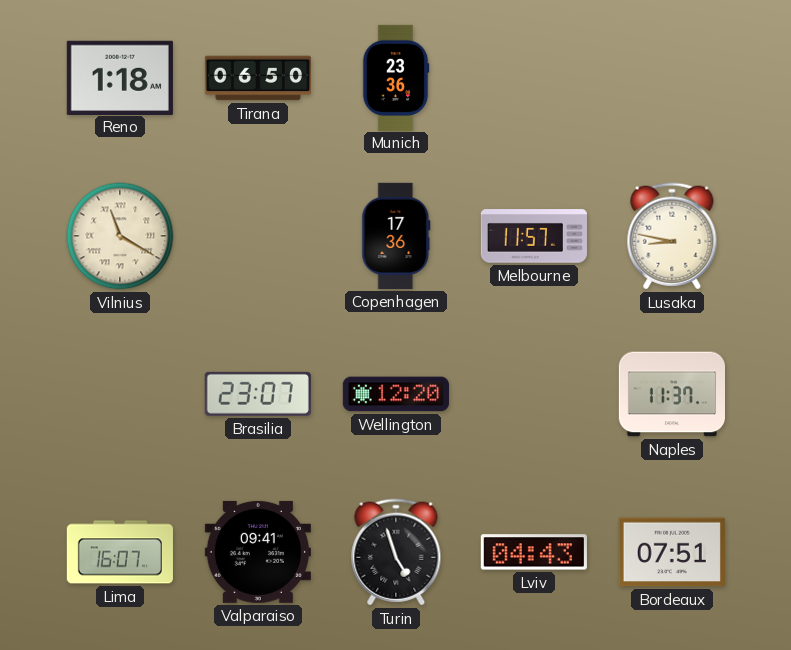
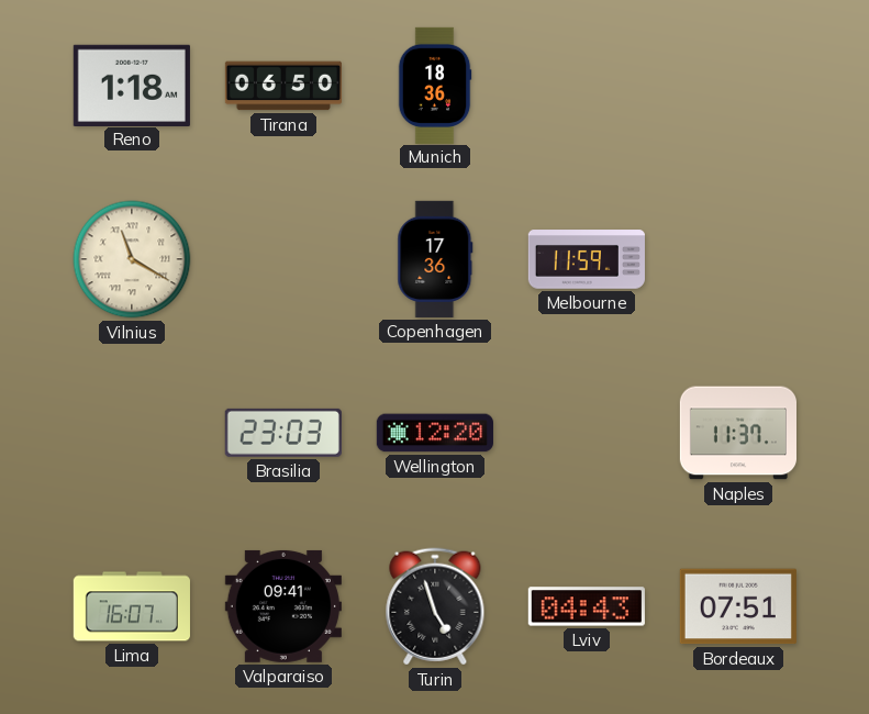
Munich: 23:36 -> 18:36 (435, 85)
Melbourne: 11:57 -> 11:59 (587, 259)
Lusaka: 8:47 -> none (672, 236)
Brasilia: 23:07 -> 23:03 (283, 433)
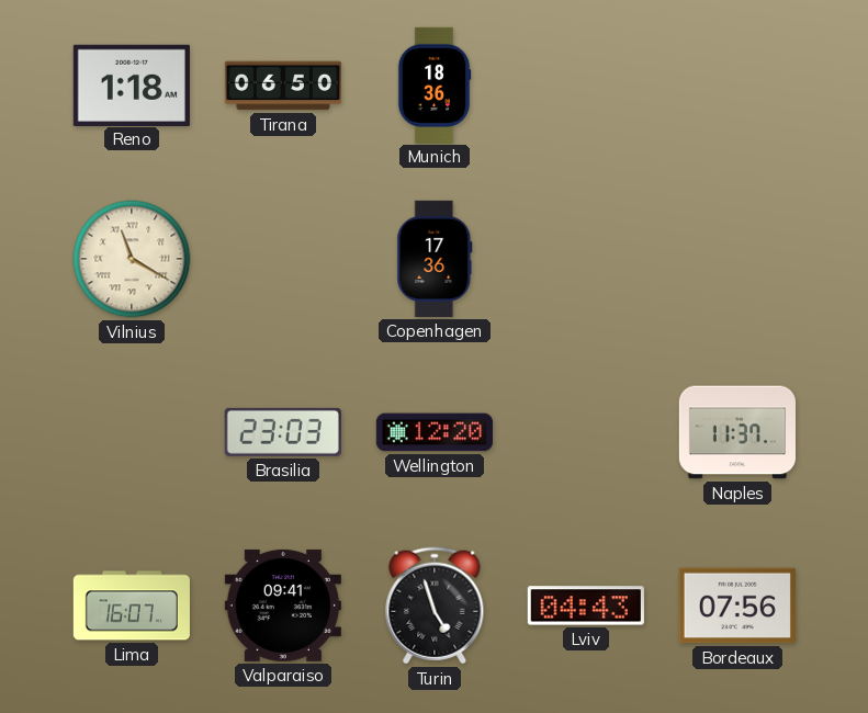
Melbourne: 11:59 -> none (587, 259)
Bordeaux: 07:51 -> 07:56 (737, 606)
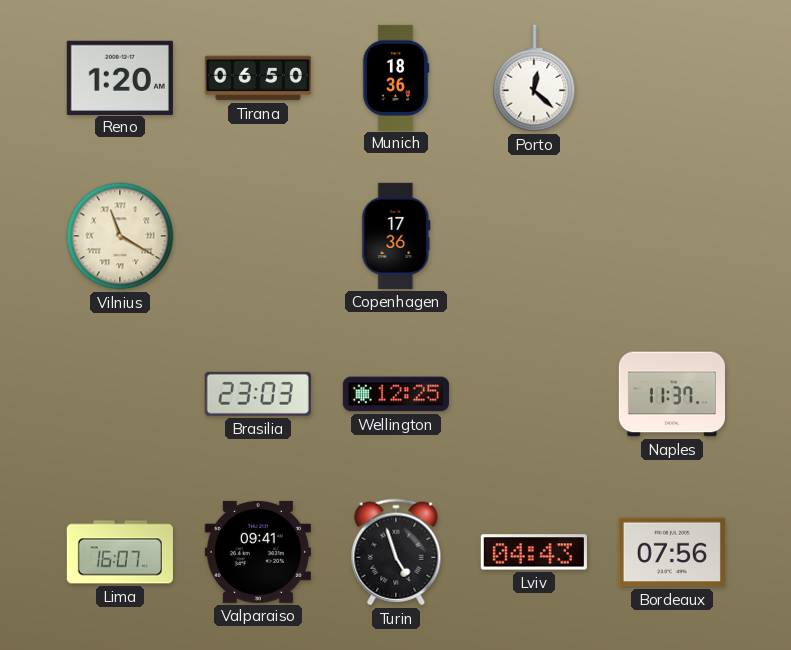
Reno: 1:18 -> 1:20 (120, 77)
Porto: none -> 12:22 (534, 78)
Wellington: 12:20 -> 12:25 (396, 394)
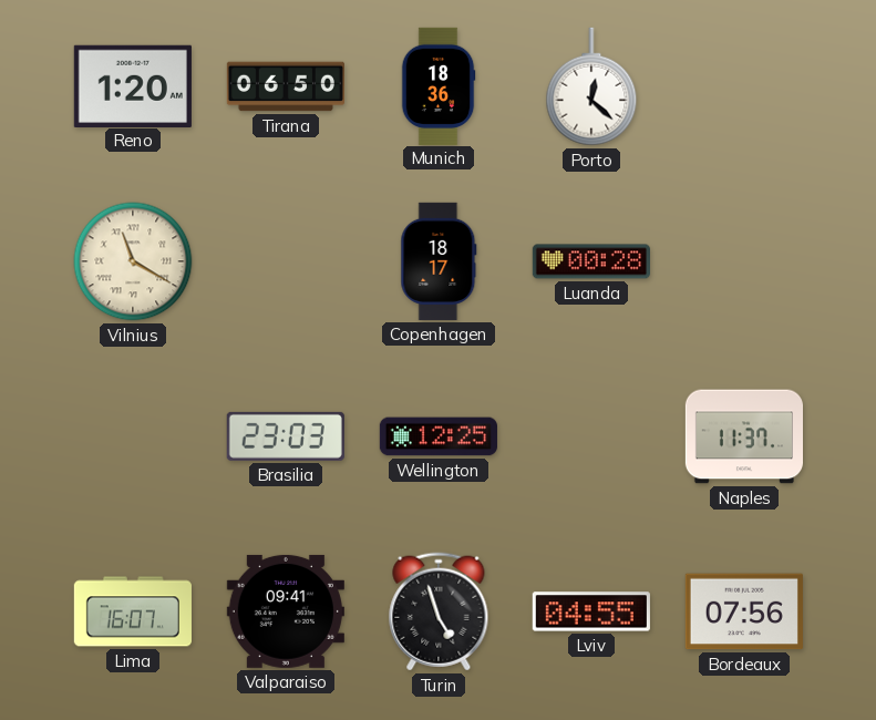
Copenhagen: 17:36 -> 18:17 (439, 261)
Luanda: none -> 00:28 (591, 261)
Lviv: 04:43 -> 04:55 (591, 611)
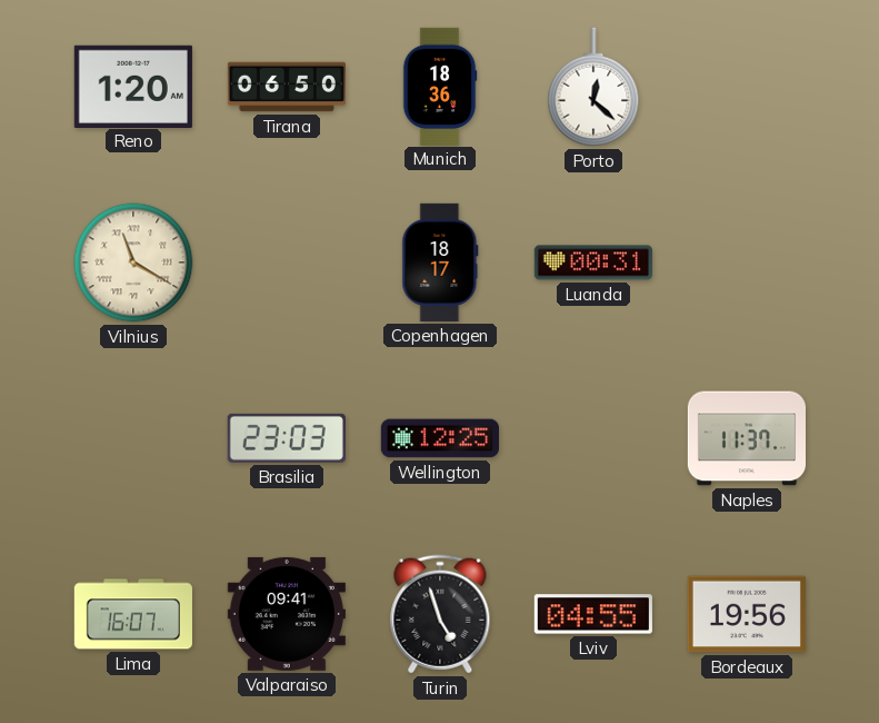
Luanda: 00:28 -> 00:31 (593, 263)
Bordeaux: 07:56 -> 19:56 (747, 614)
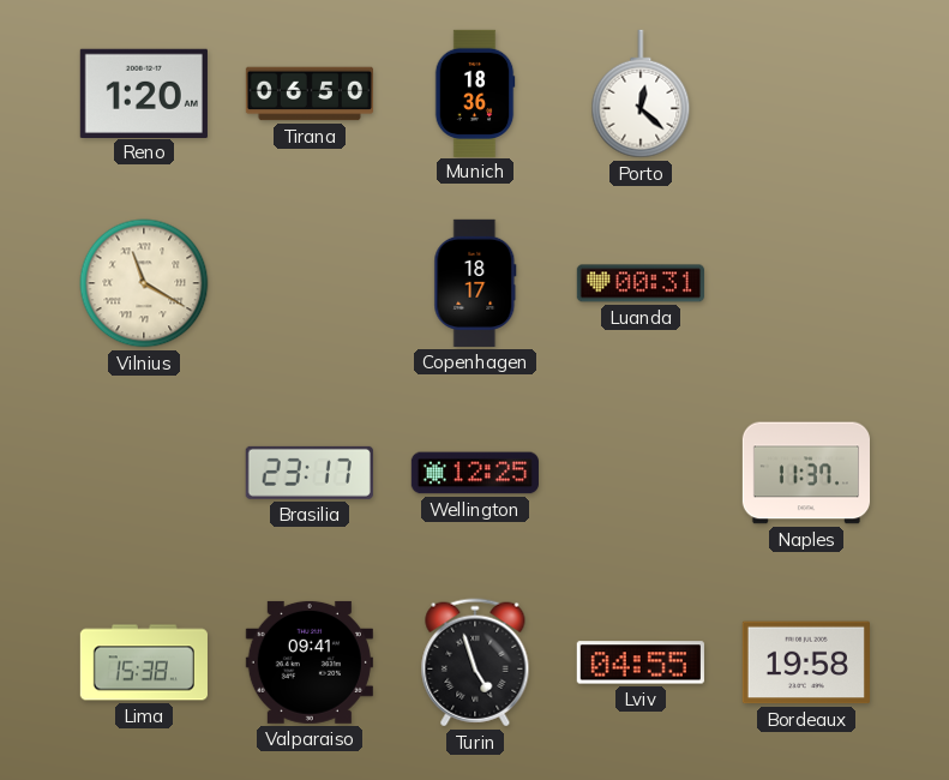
Brasilia: 23:03 -> 23:17 (310, 473)
Lima: 16:07 -> 15:38 (144, 662)
Bordeaux: 19:56 -> 19:58 (806, 662)
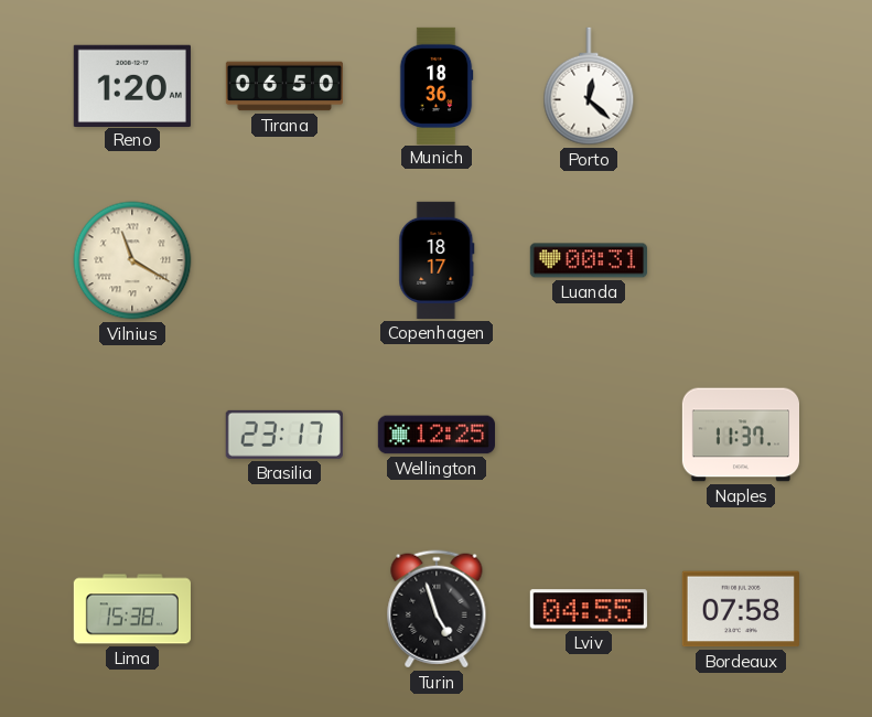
Valparaiso: 09:41 -> none (310, 662)
Bordeaux: 19:58 -> 07:58 (741, 609)
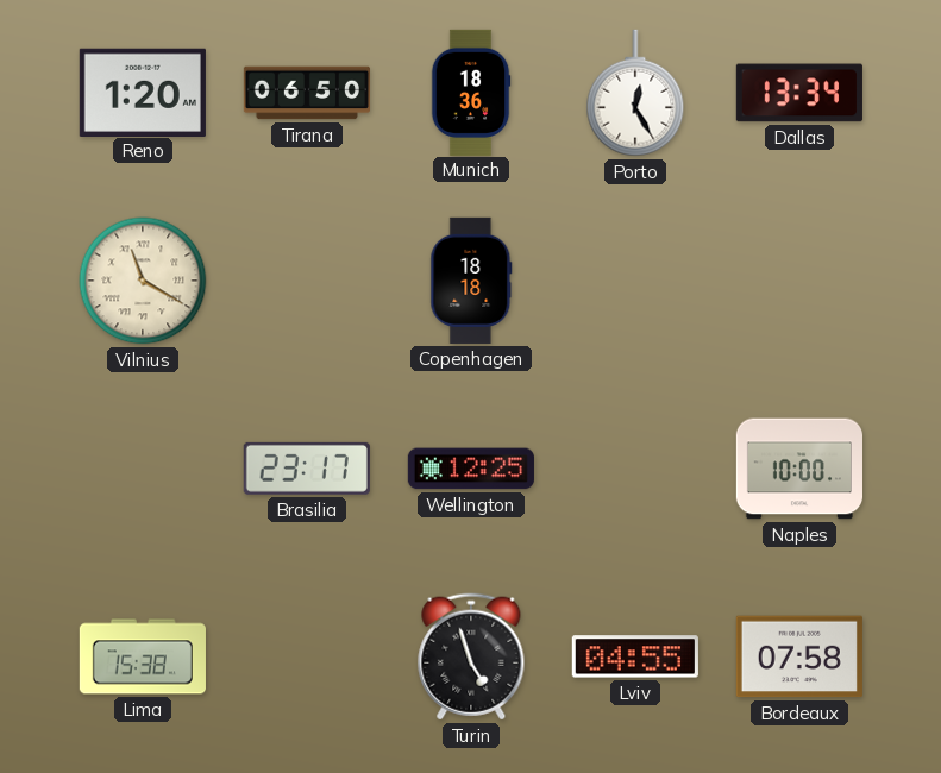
Porto: 12:22 -> 12:25 (635, 93)
Dallas: none -> 13:34 (799, 93)
Copenhagen: 18:17 -> 18:18 (471, 281)
Luanda: 00:31 -> none (589, 260)
Naples: 11:37 -> 10:00 (798, 469)
